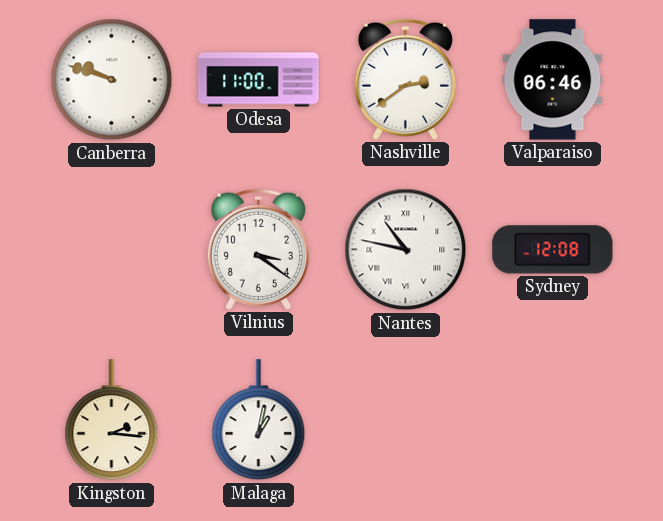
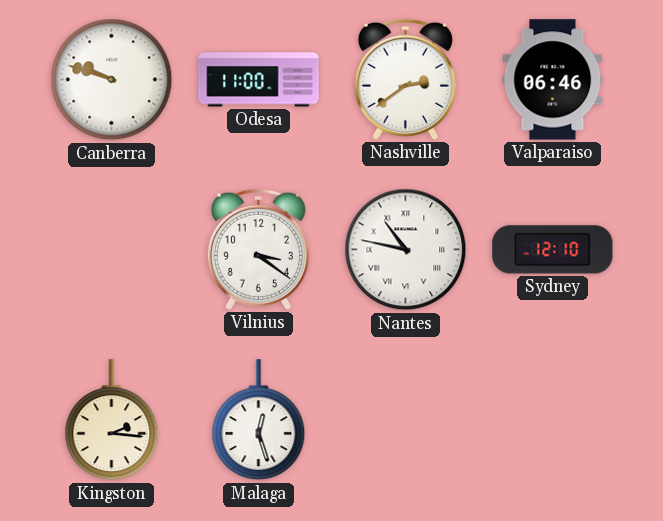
Sydney: 12:08 -> 12:10 (553, 250)
Malaga: 1:02 -> 12:27 (259, 420)
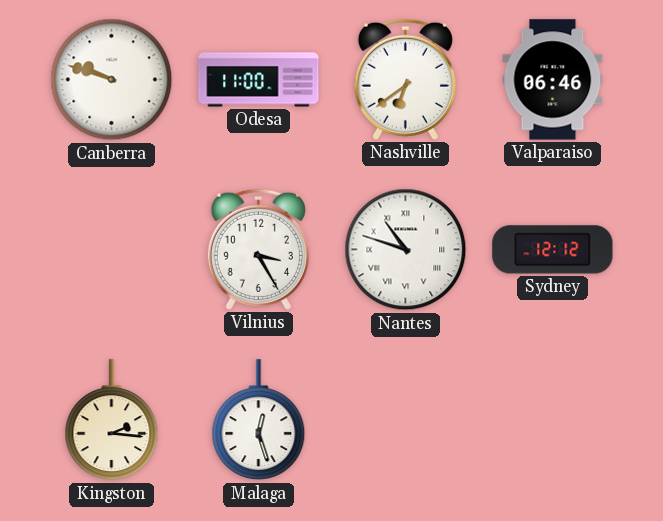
Nashville: 2:39 -> 6:39 (405, 79)
Vilnius: 3:21 -> 3:25 (258, 249)
Nantes: 10:47 -> 10:48 (406, 250)
Sydney: 12:10 -> 12:12 (553, 250)
